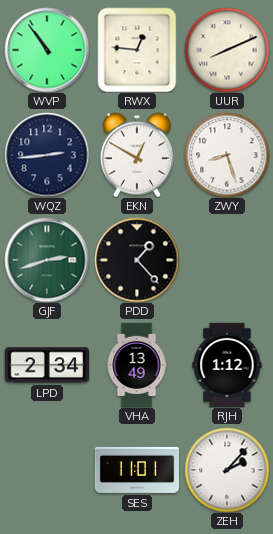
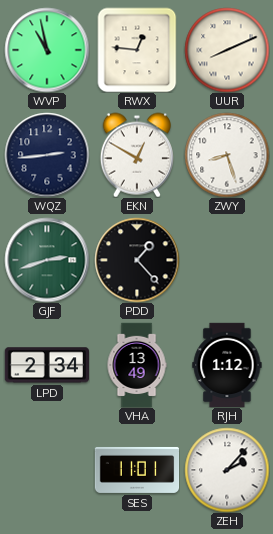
WVP: 10:54 -> 10:58 (47, 50)
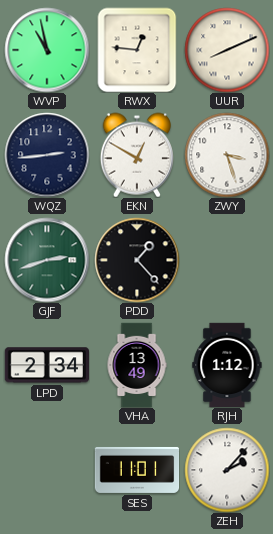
ZWY: 8:27 -> 3:27 (227, 155)
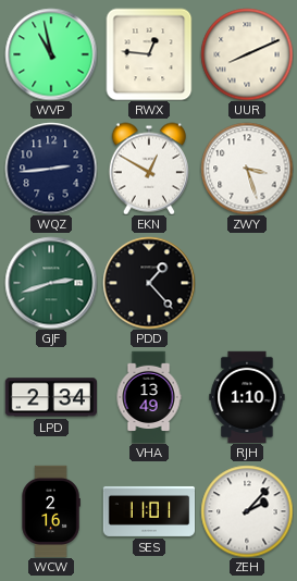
RJH: 1:12 -> 1:10 (247, 396)
WCW: none -> 2:16 (51, 511)
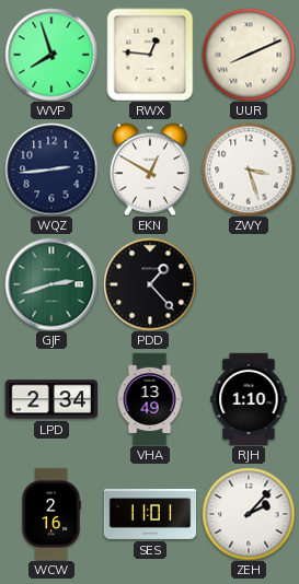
WVP: 10:58 -> 7:57 (51, 55)
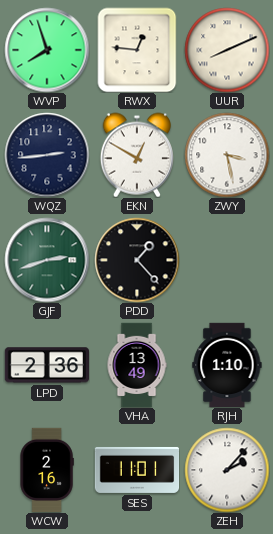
ZWY: 3:27 -> 3:28 (227, 155)
LPD: 2:34 -> 2:36 (46, 365)
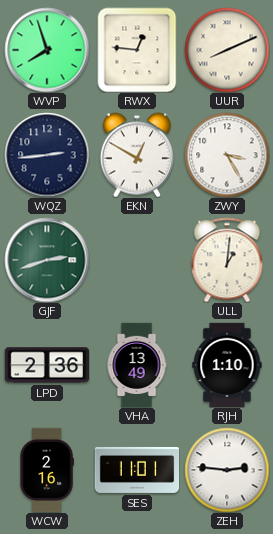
ZWY: 3:28 -> 3:25 (227, 155)
PDD: 1:23 -> none (137, 260)
ULL: none -> 1:01 (227, 260)
ZEH: 2:07 -> 2:46 (227, 470)
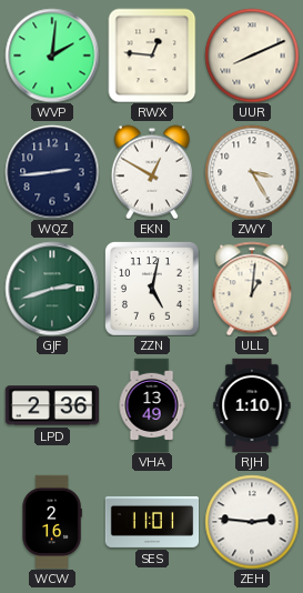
WVP: 7:57 -> 2:01 (52, 56)
ZZN: none -> 5:02 (152, 289)
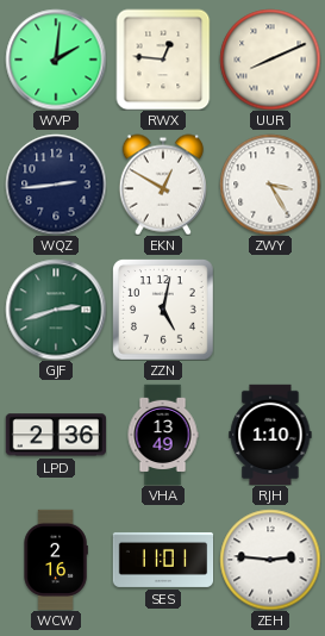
ULL: 1:01 -> none (252, 289)
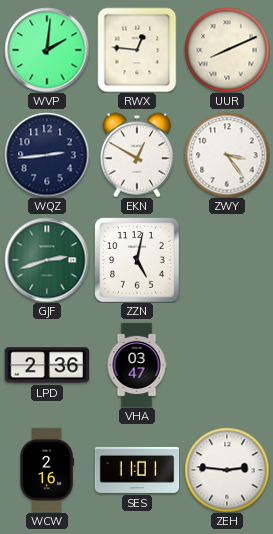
ZWY: 3:25 -> 3:24 (227, 155)
VHA: 13:49 -> 03:47 (137, 365)
RJH: 1:10 -> none (270, 434)
